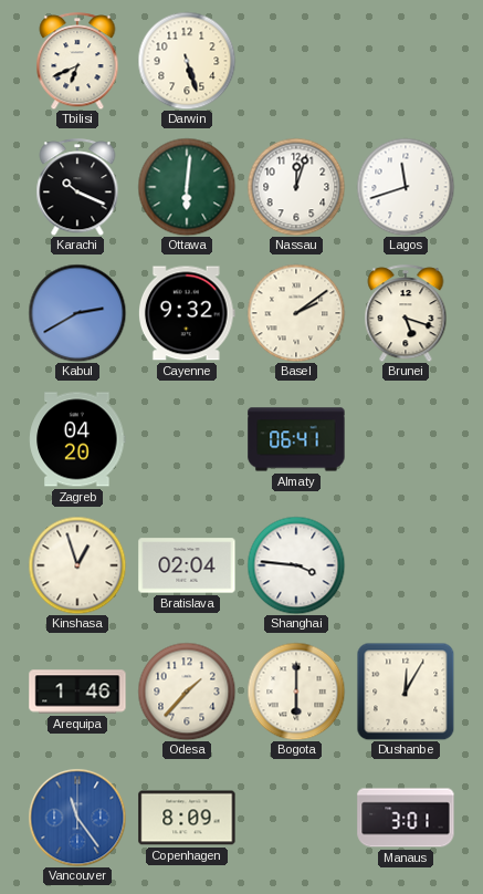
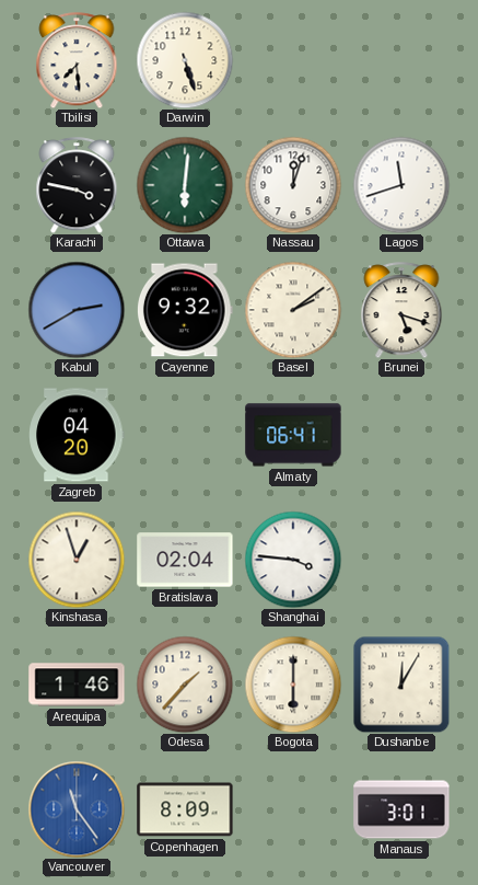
Tbilisi: 6:41 -> 7:29 (77, 60)
Karachi: 10:19 -> 3:47 (77, 185)
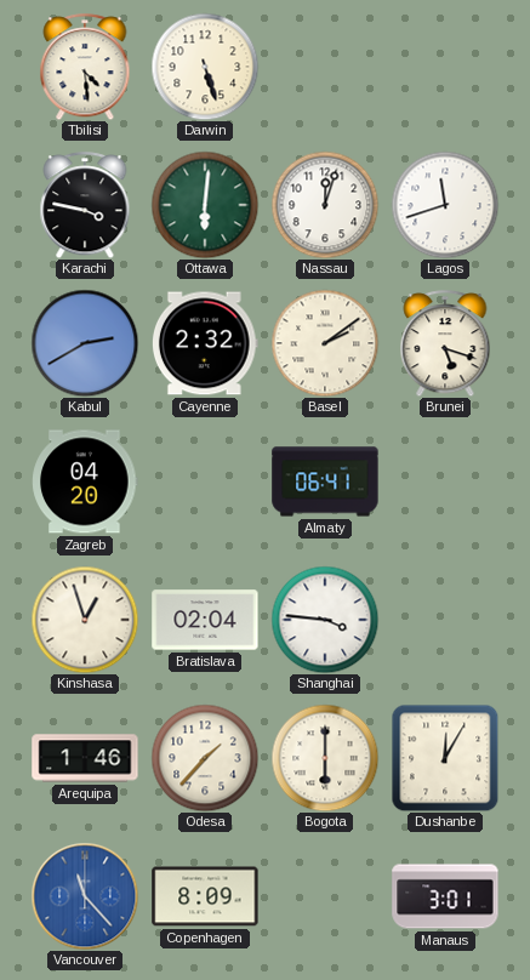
Tbilisi: 7:29 -> 4:29 (85, 67)
Cayenne: 9:32 -> 2:32 (205, 343)
Vancouver: 11:24 -> 11:23 (85, 896)
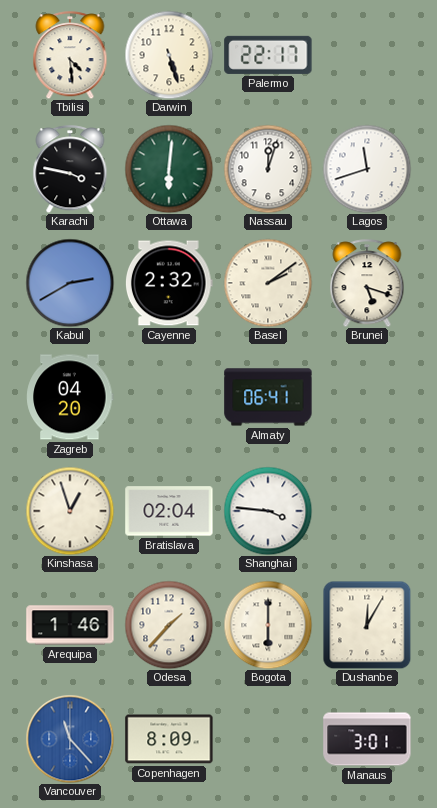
Palermo: none -> 22:17 (268, 55)
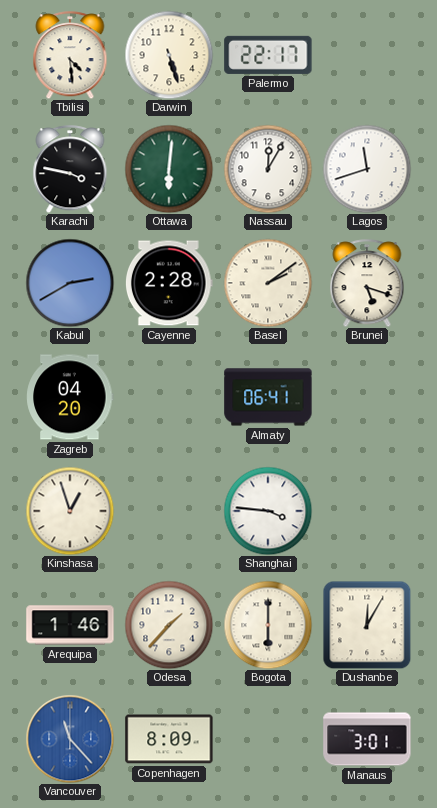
Nassau: 12:03 -> 12:05 (268, 169)
Cayenne: 2:32 -> 2:28 (169, 283)
Bratislava: 02:04 -> none (169, 511)
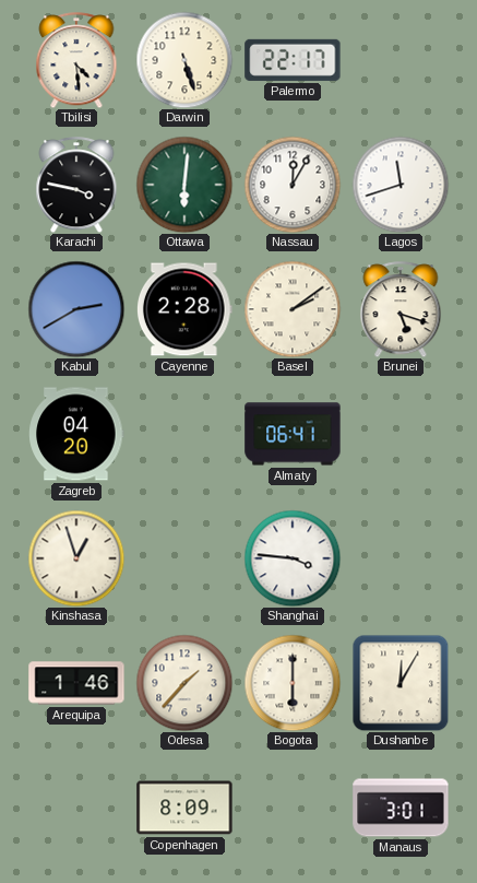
Vancouver: 11:23 -> none (70, 739)
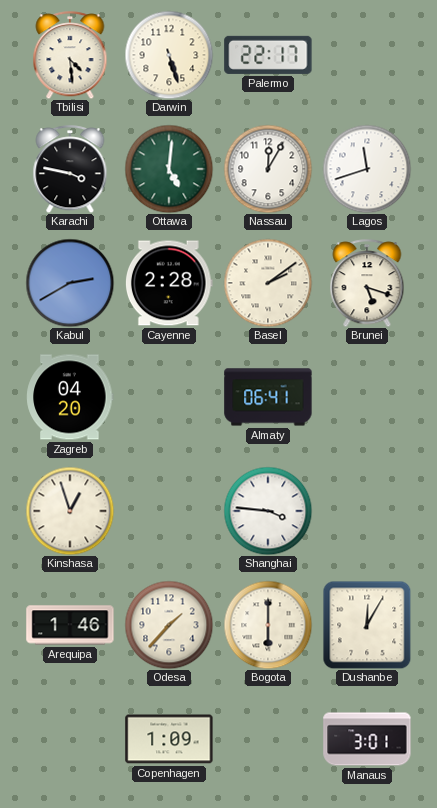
Ottawa: 6:01 -> 5:01 (169, 169)
Copenhagen: 8:09 -> 1:09 (169, 739)
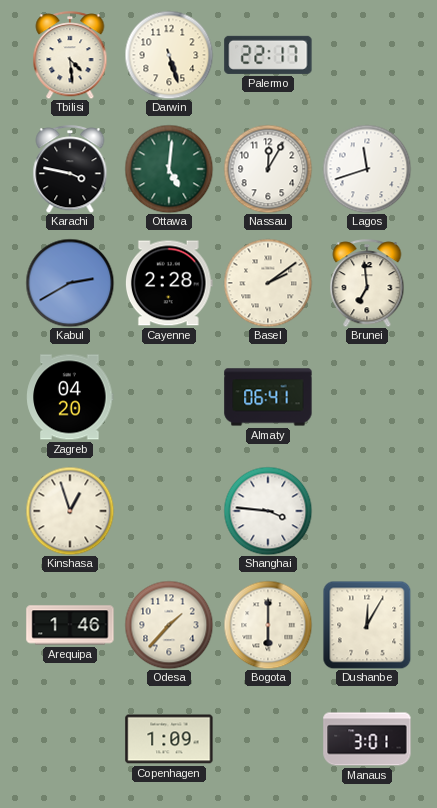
Brunei: 5:18 -> 6:59 (367, 283)
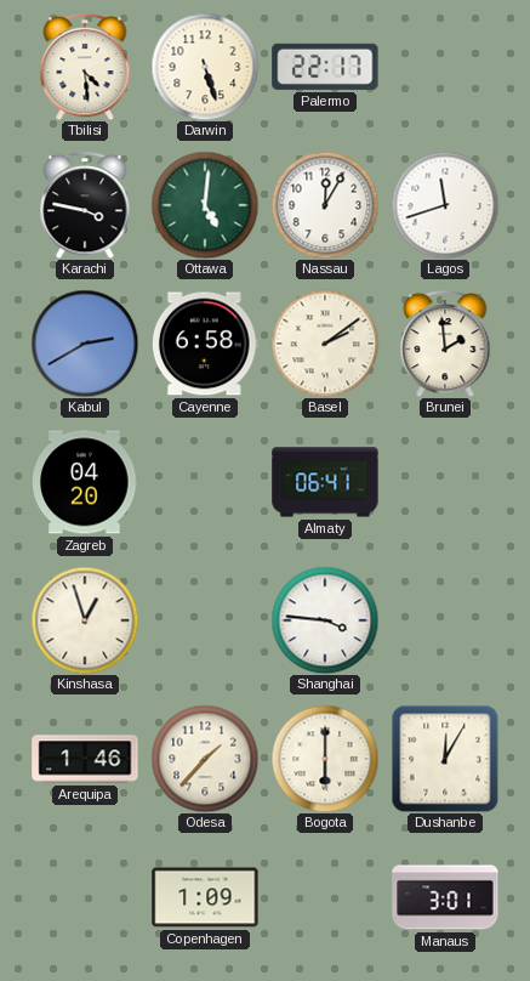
Cayenne: 2:28 -> 6:58 (205, 344)
Brunei: 6:59 -> 1:59 (445, 344)
